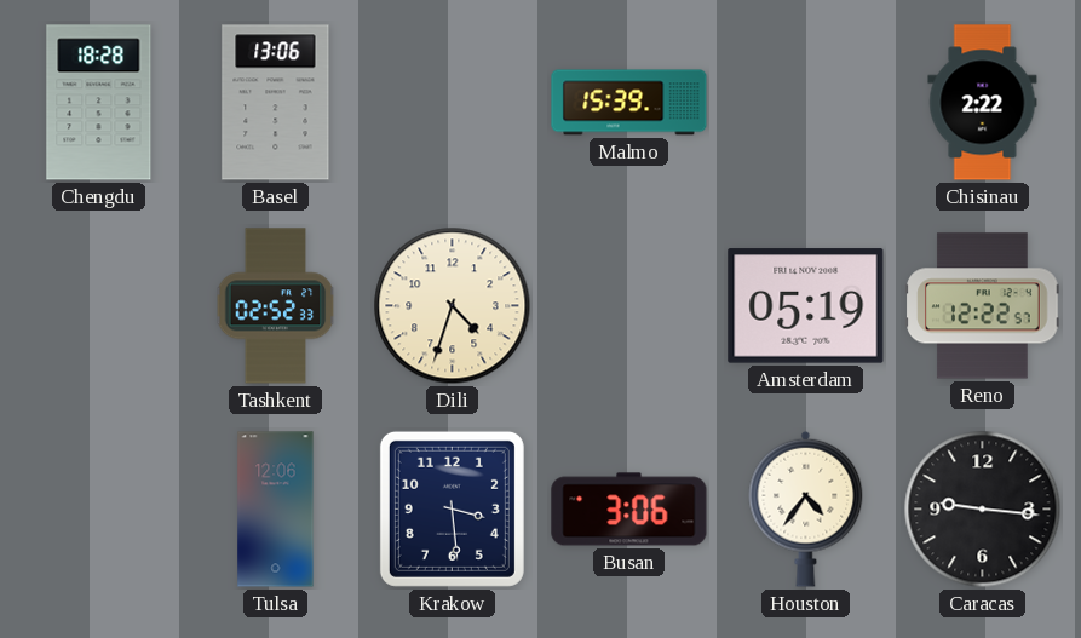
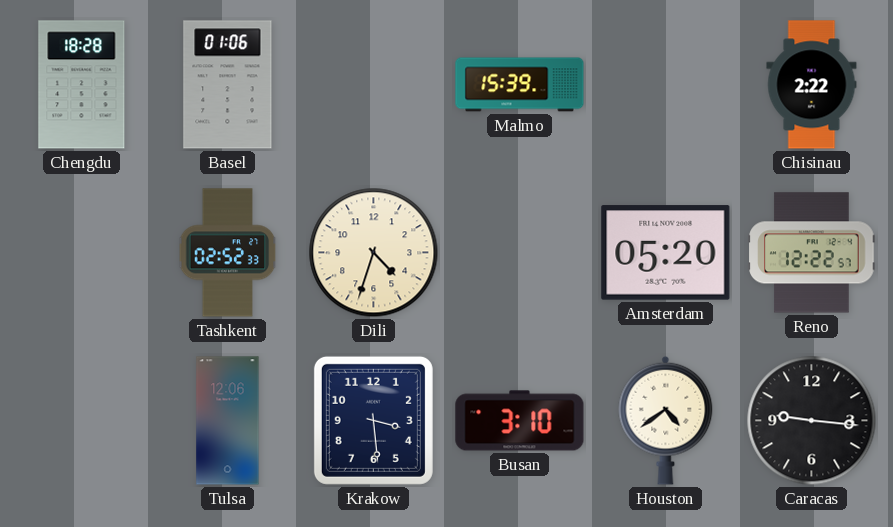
Basel: 13:06 -> 01:06 (228, 85)
Amsterdam: 05:19 -> 05:20 (666, 253)
Busan: 3:06 -> 3:10 (520, 421)
Houston: 4:36 -> 4:39 (666, 420)
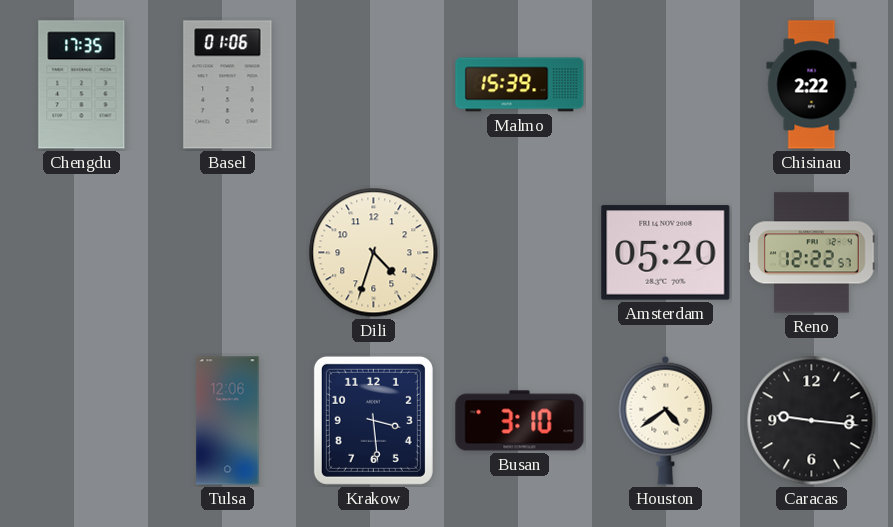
Chengdu: 18:28 -> 17:35 (82, 85)
Tashkent: 02:52 -> none (228, 253)
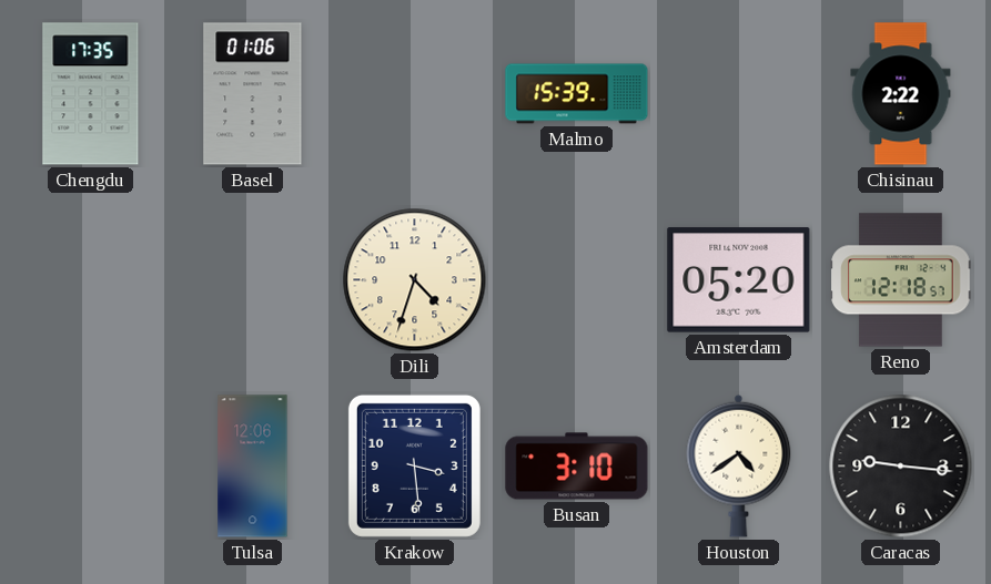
Reno: 12:22 -> 12:18 (901, 280)
